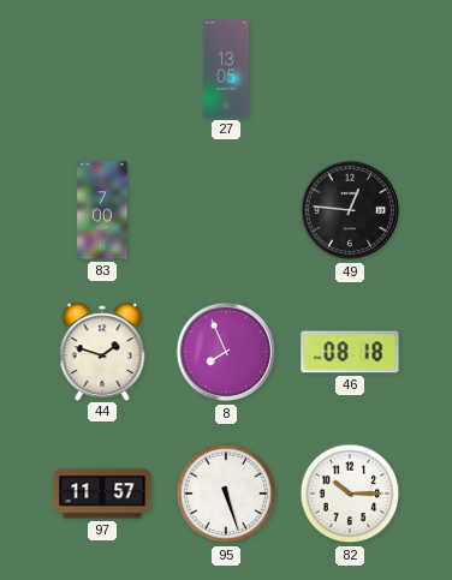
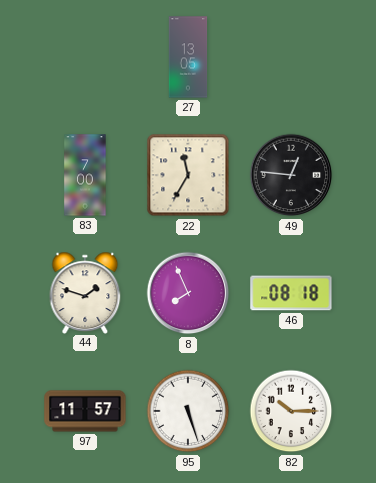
22: none -> 11:35 (188, 175)
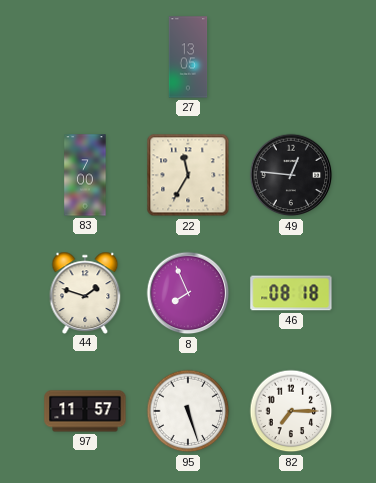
82: 10:15 -> 7:15 (291, 411)
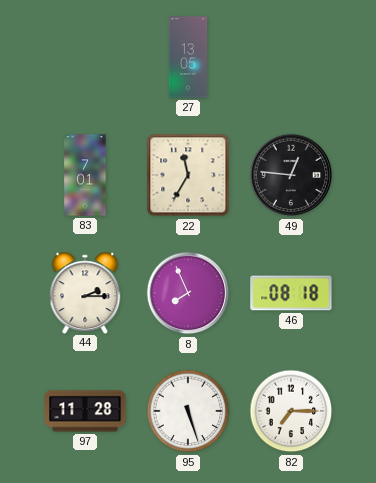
83: 7:00 -> 7:01 (85, 175)
44: 1:48 -> 2:15 (85, 292)
97: 11:57 -> 11:28 (85, 411)
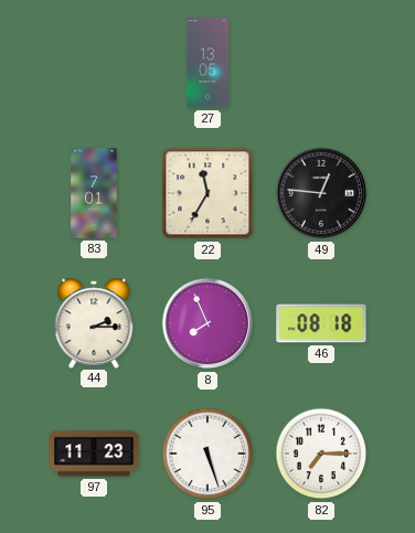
97: 11:28 -> 11:23 (94, 454)
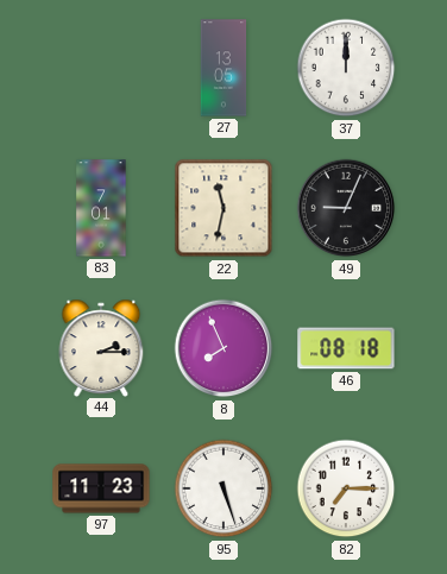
37: none -> 12:00 (346, 68)
22: 11:35 -> 11:32 (223, 208)
49: 12:46 -> 9:04 (346, 208)
